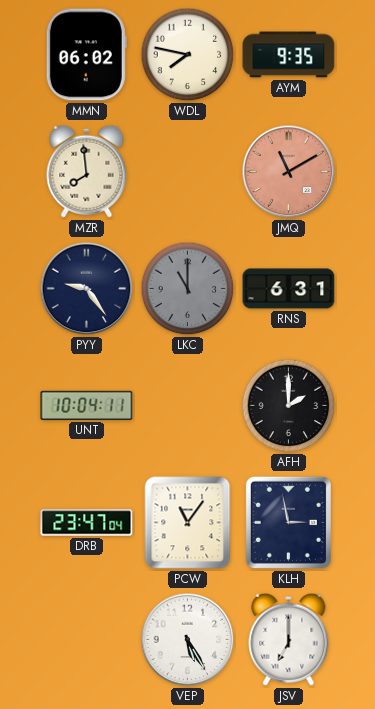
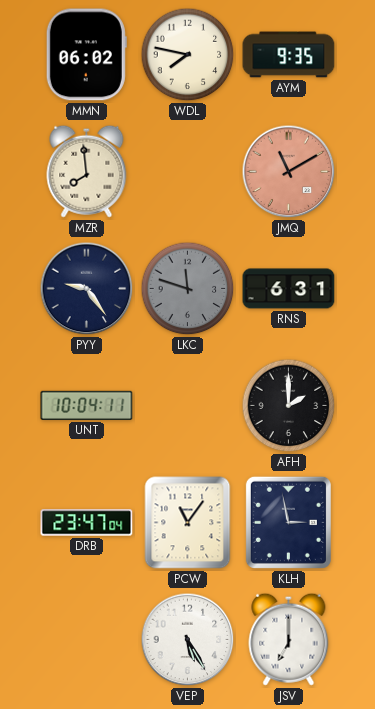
LKC: 11:00 -> 11:48 (188, 289)
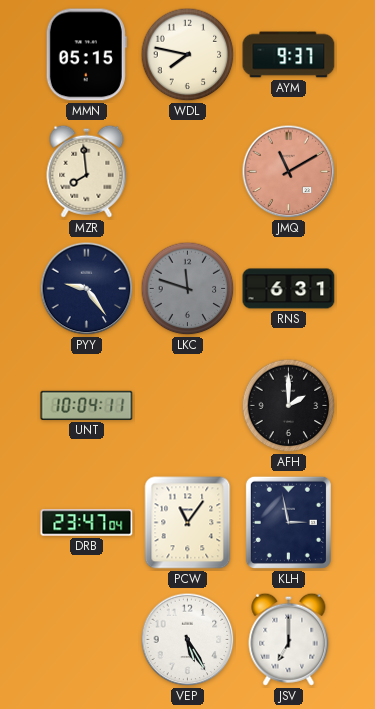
MMN: 06:02 -> 05:15 (86, 55)
AYM: 9:35 -> 9:37 (289, 55)
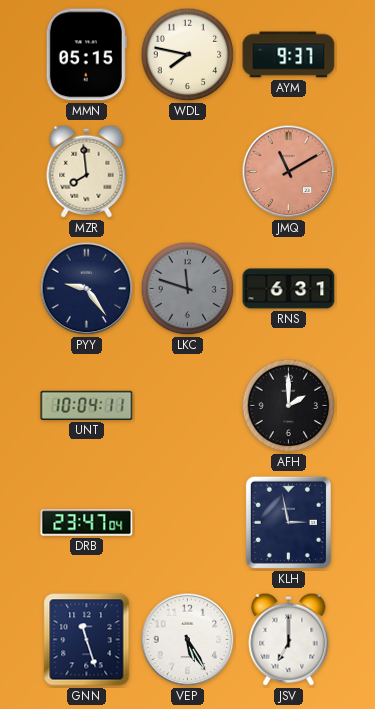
PCW: 11:06 -> none (188, 523)
GNN: none -> 11:27 (87, 640)
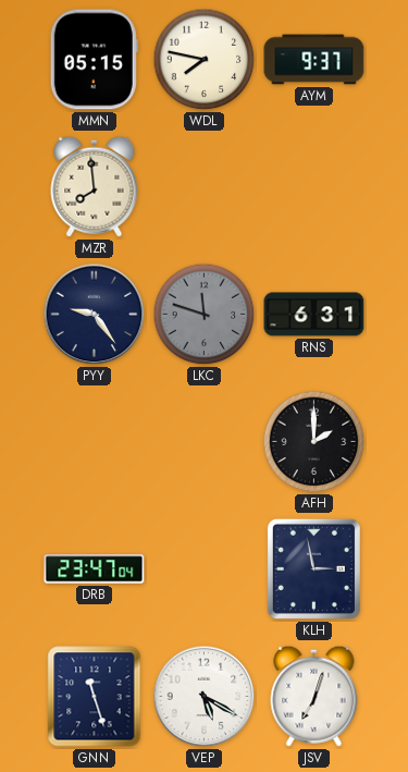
JMQ: 11:10 -> none (289, 172)
UNT: 10:04 -> none (87, 405)
VEP: 5:25 -> 5:20 (205, 697)
JSV: 7:00 -> 7:03 (314, 696)
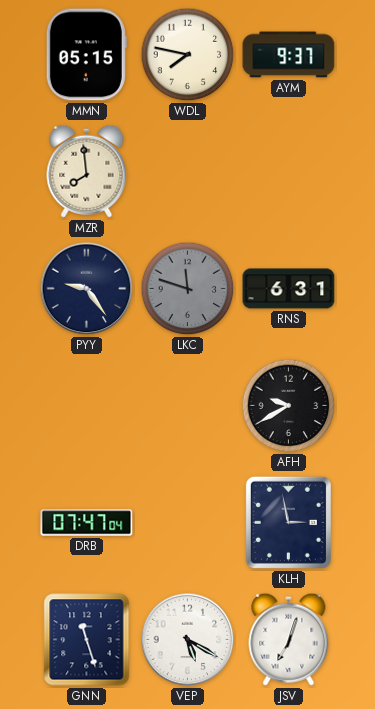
AFH: 2:00 -> 9:40 (289, 406)
DRB: 23:47 -> 07:47 (87, 523)
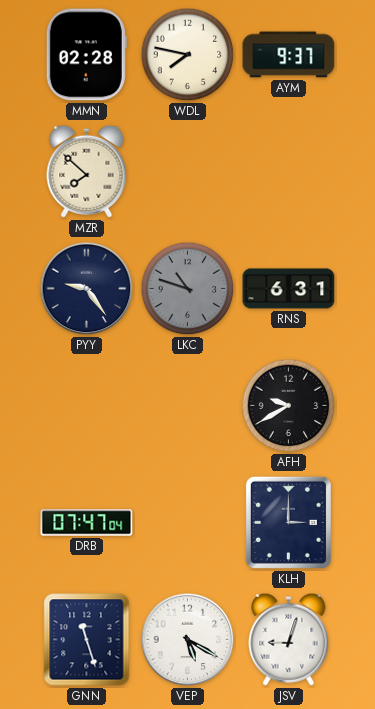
MMN: 05:15 -> 02:28 (86, 55)
MZR: 7:59 -> 7:52 (87, 171)
LKC: 11:48 -> 10:48 (188, 289)
KLH: 2:58 -> 3:00 (288, 522)
JSV: 7:03 -> 9:03 (289, 639)
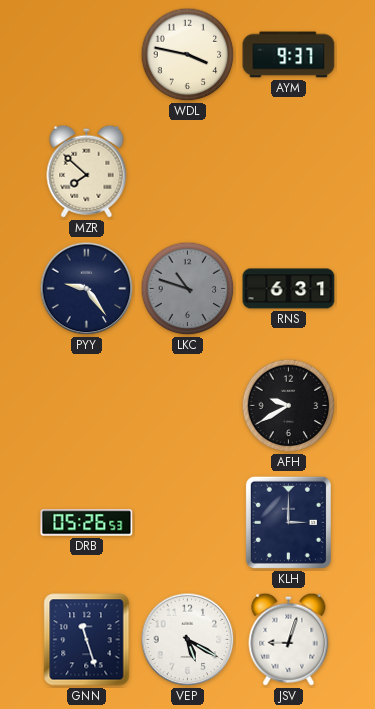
MMN: 02:28 -> none (86, 55)
WDL: 7:47 -> 3:47 (188, 55)
DRB: 07:47 -> 05:26 (87, 523)
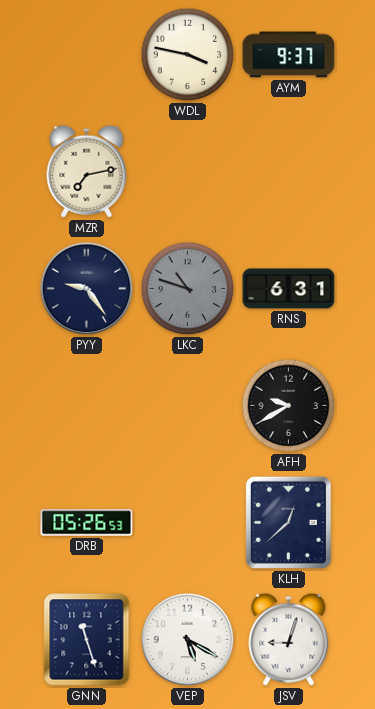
MZR: 7:52 -> 7:13 (87, 171)
KLH: 3:00 -> 12:38 (288, 522)
